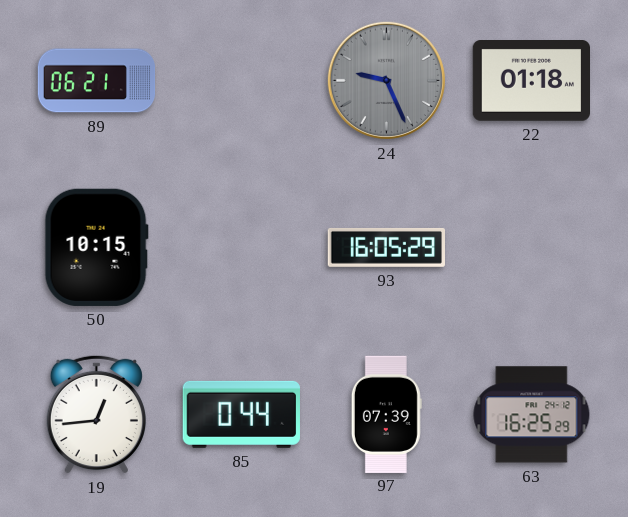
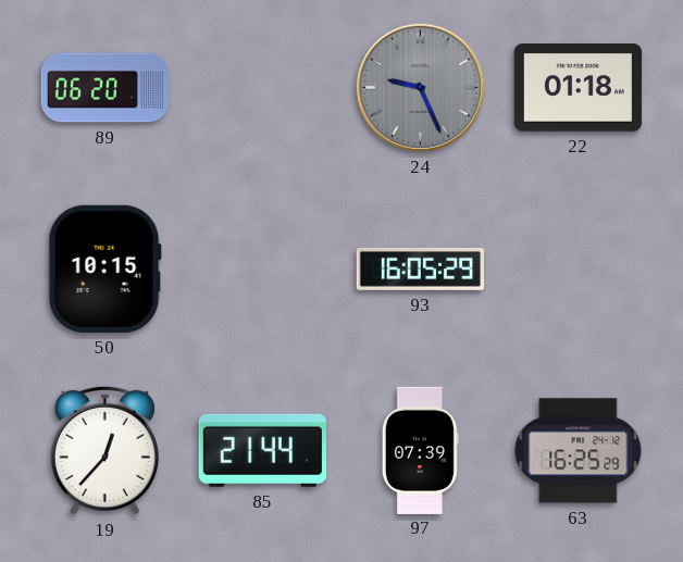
89: 06:21 -> 06:20 (105, 88)
19: 12:44 -> 12:37 (104, 450)
85: 0:44 -> 21:44 (262, 450)
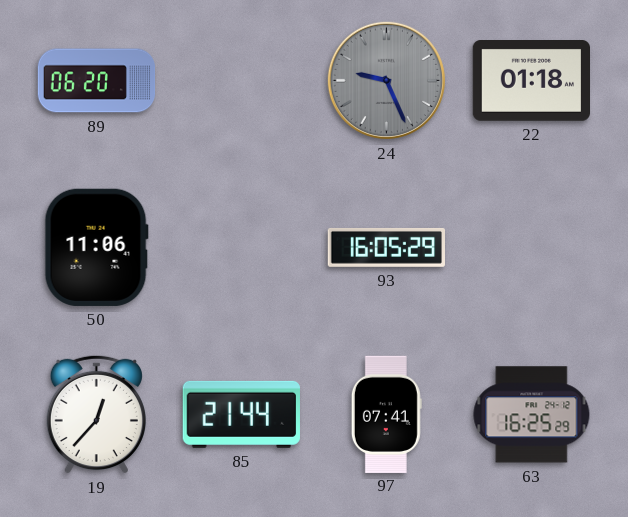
50: 10:15 -> 11:06 (96, 247)
97: 07:39 -> 07:41 (386, 414)
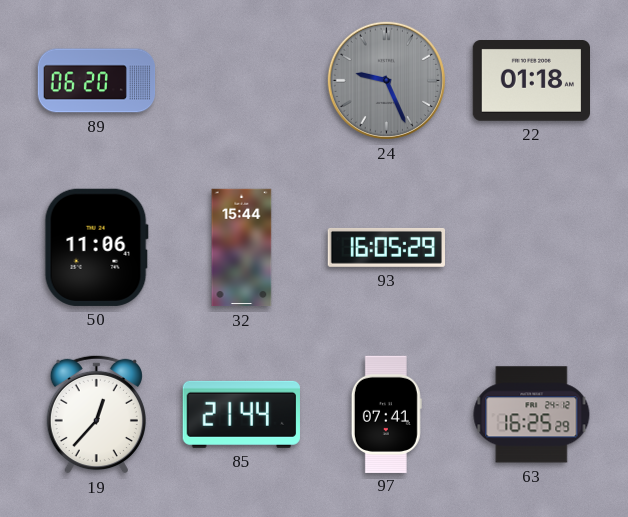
32: none -> 15:44 (242, 248)
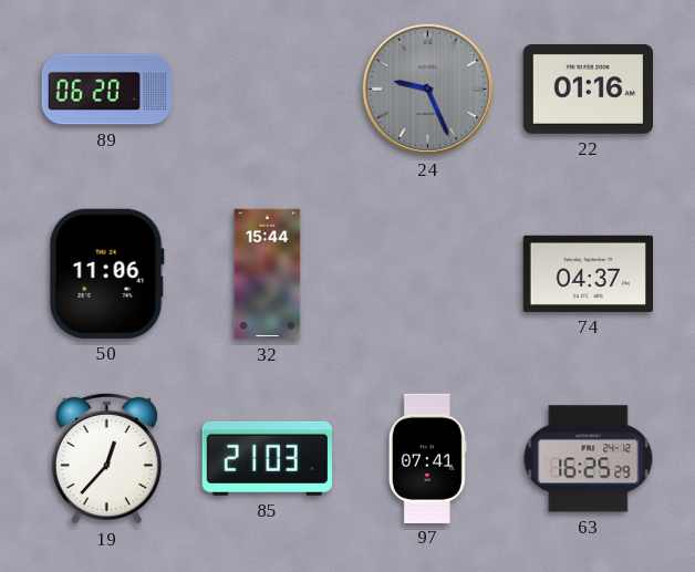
22: 01:18 -> 01:16 (588, 90)
93: 16:05 -> none (386, 247)
74: none -> 04:37 (588, 273)
85: 21:44 -> 21:03 (267, 458)
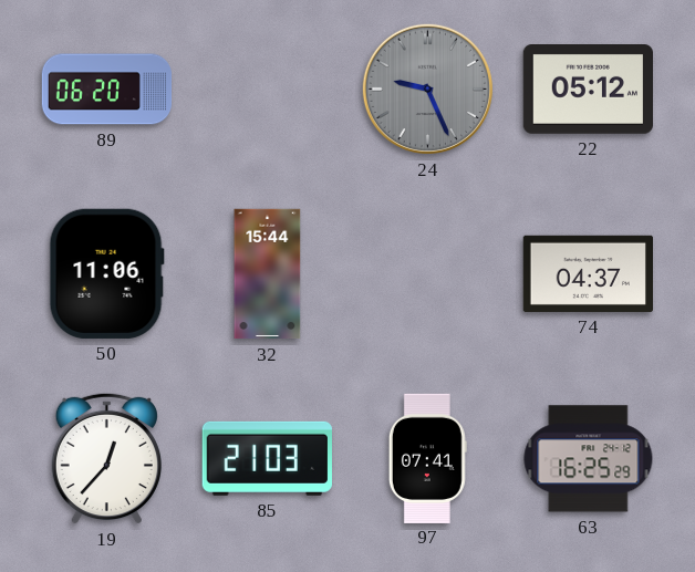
22: 01:16 -> 05:12 (588, 90)
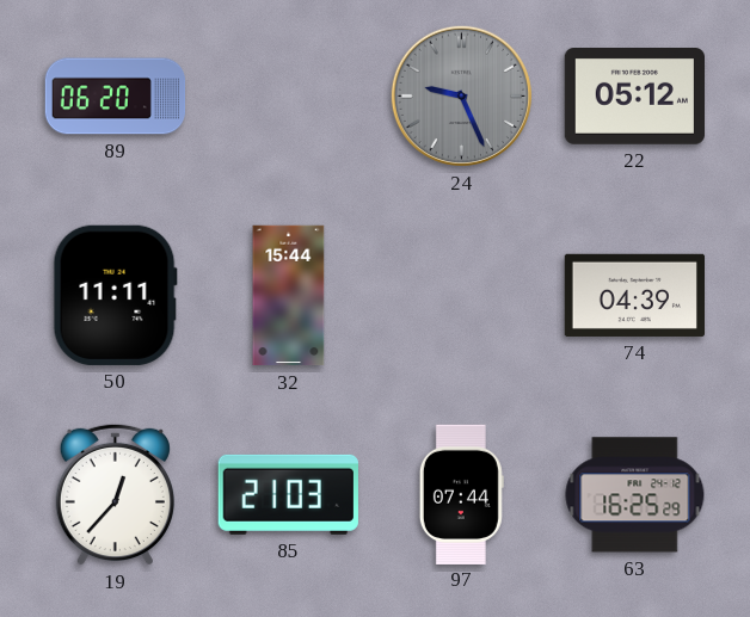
50: 11:06 -> 11:11 (115, 295)
74: 04:37 -> 04:39 (634, 295)
97: 07:41 -> 07:44 (461, 494)
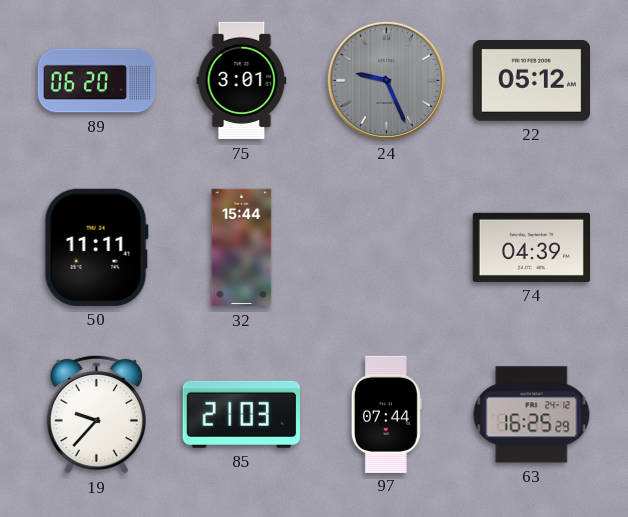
75: none -> 3:01 (242, 81)
19: 12:37 -> 9:37 (96, 414)
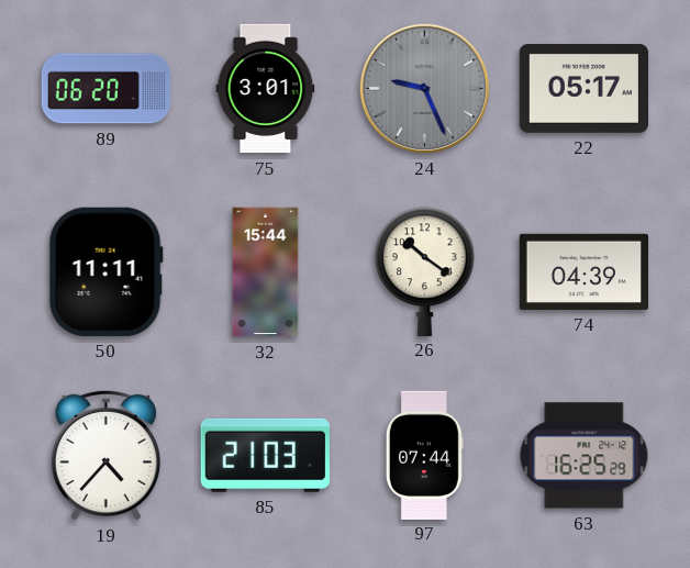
22: 05:12 -> 05:17 (583, 89)
26: none -> 10:21 (425, 271)
19: 9:37 -> 4:37 (105, 455)
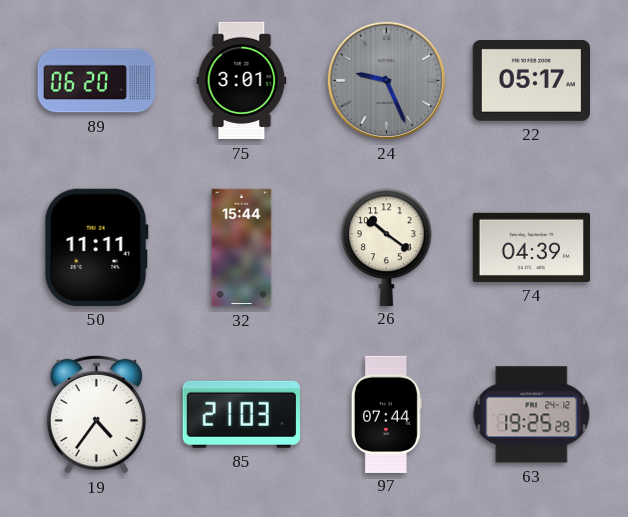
19: 4:37 -> 4:36 (96, 414)
63: 16:25 -> 19:25 (532, 415)
